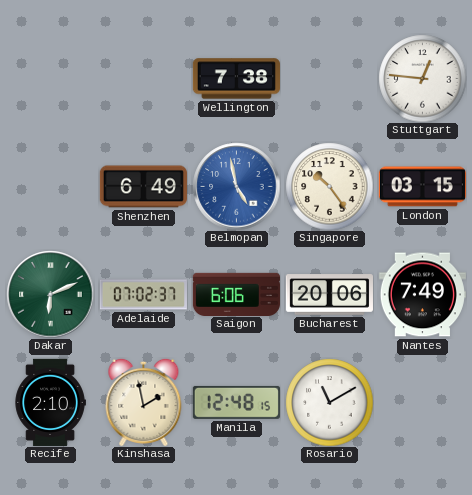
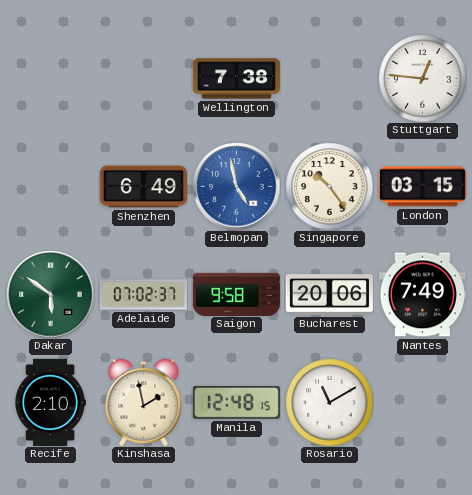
Dakar: 6:11 -> 5:51 (50, 294)
Saigon: 6:06 -> 9:58 (236, 294)
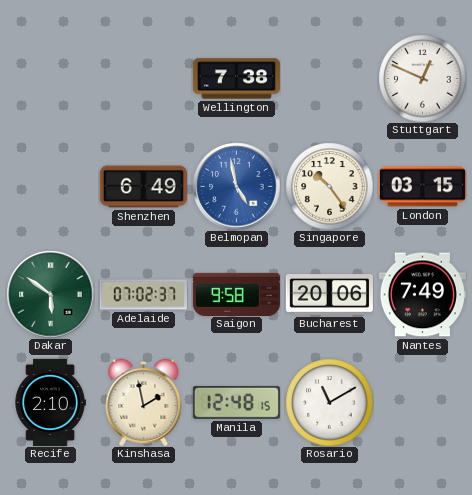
Stuttgart: 12:46 -> 12:49 (422, 78)
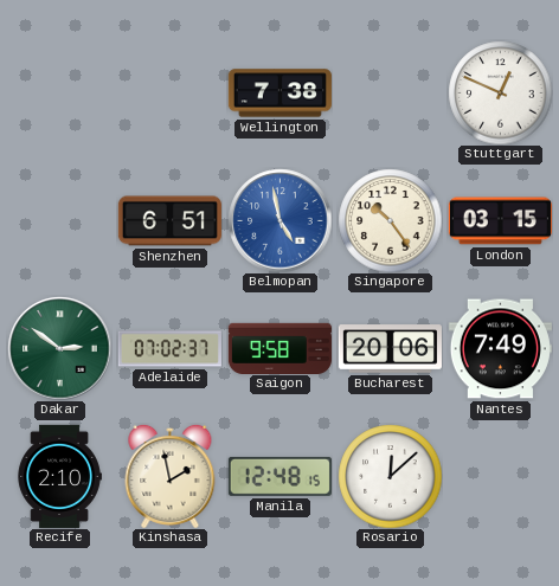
Shenzhen: 6:49 -> 6:51 (169, 221)
Dakar: 5:51 -> 2:51 (59, 348)
Rosario: 11:10 -> 12:08 (390, 476)
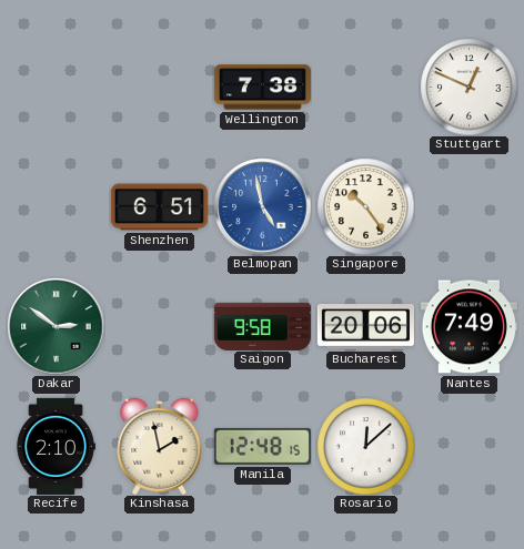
London: 03:15 -> none (500, 221)
Adelaide: 07:02 -> none (169, 349)
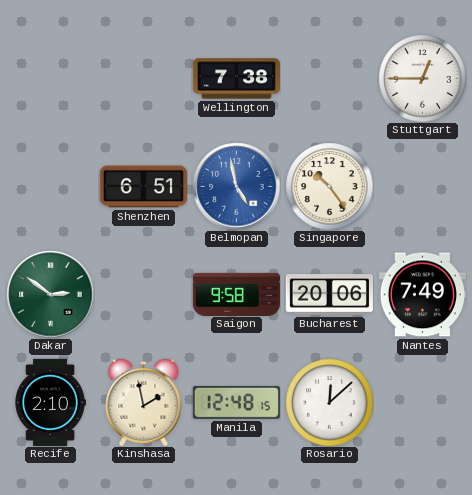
Stuttgart: 12:49 -> 12:45 (422, 78)
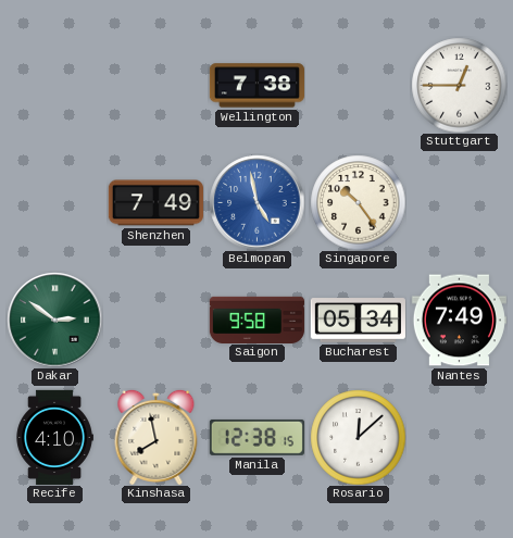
Shenzhen: 6:51 -> 7:49 (155, 203)
Bucharest: 20:06 -> 05:34 (358, 321)
Recife: 2:10 -> 4:10 (54, 437)
Kinshasa: 1:58 -> 7:58 (157, 437)
Manila: 12:48 -> 12:38 (256, 437)
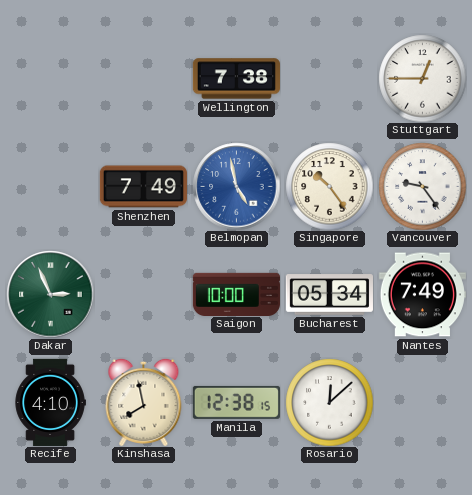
Vancouver: none -> 9:24 (422, 186)
Dakar: 2:51 -> 2:56 (50, 294)
Saigon: 9:58 -> 10:00 (236, 294)
